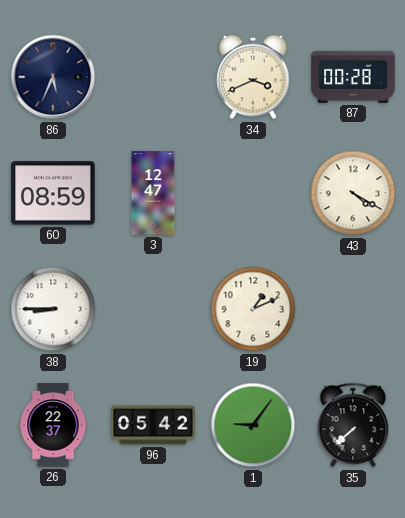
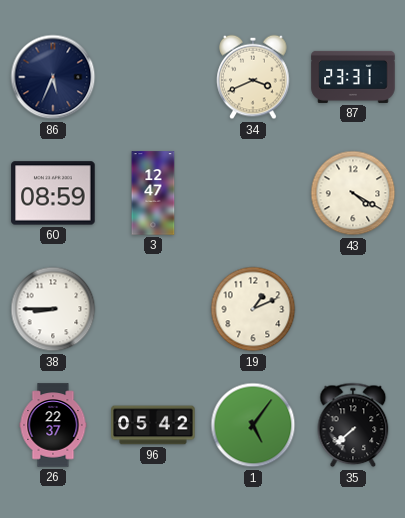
87: 00:28 -> 23:31 (353, 77)
1: 9:06 -> 5:06 (253, 425)
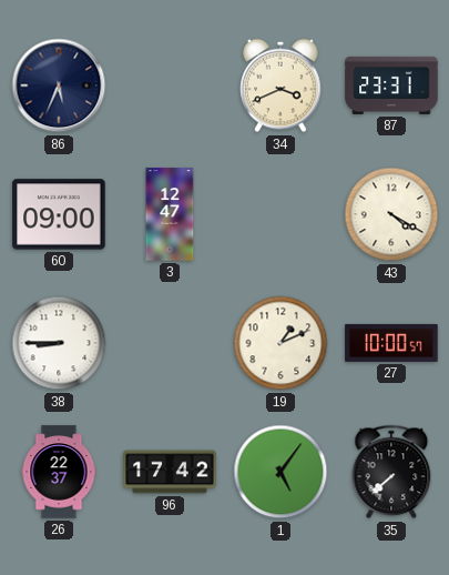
60: 08:59 -> 09:00 (59, 214)
27: none -> 10:00 (391, 343)
96: 05:42 -> 17:42 (170, 472)
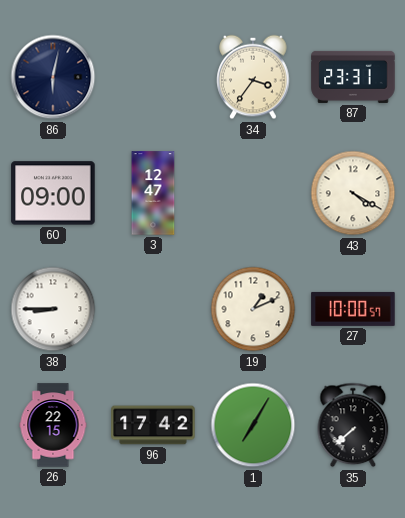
86: 5:34 -> 6:02 (53, 77)
34: 3:41 -> 3:36 (253, 77)
26: 22:37 -> 22:15 (53, 425)
1: 5:06 -> 7:05 (253, 425)
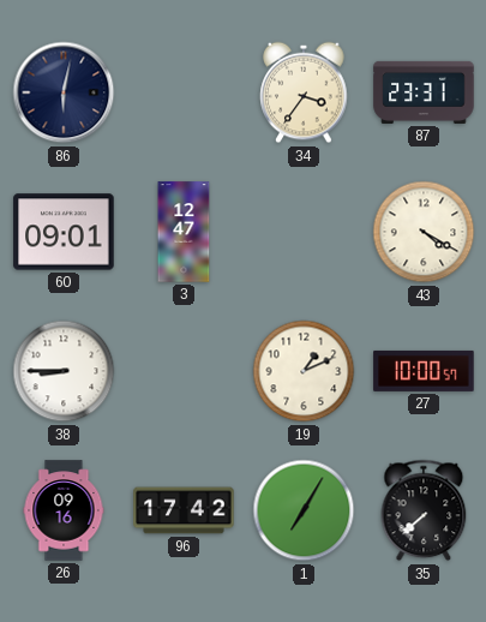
60: 09:00 -> 09:01 (64, 232)
26: 22:15 -> 09:16 (64, 510)
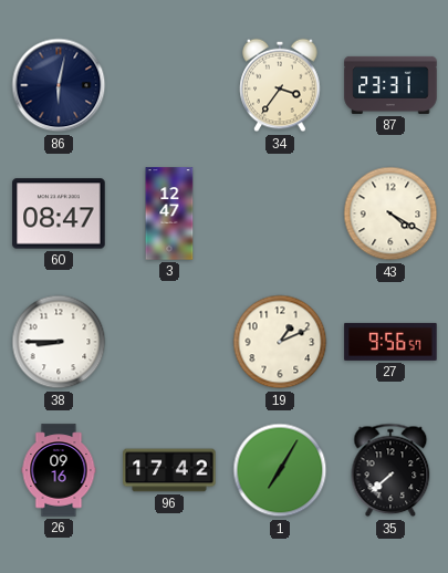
60: 09:01 -> 08:47 (59, 213)
27: 10:00 -> 9:56 (390, 342)
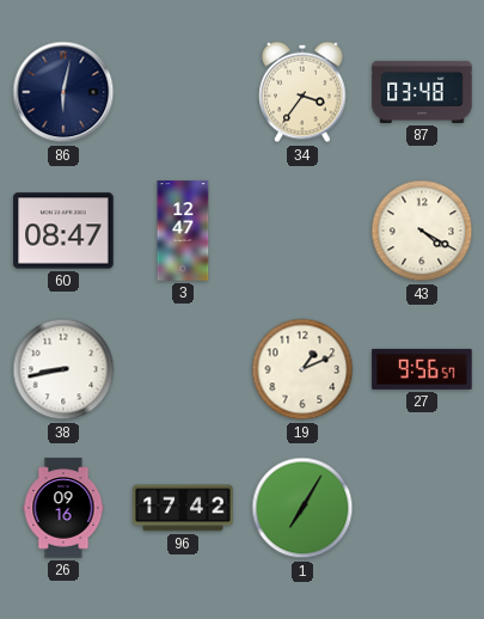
87: 23:31 -> 03:48 (422, 92)
38: 8:45 -> 8:43 (63, 369)
35: 7:38 -> none (390, 470)
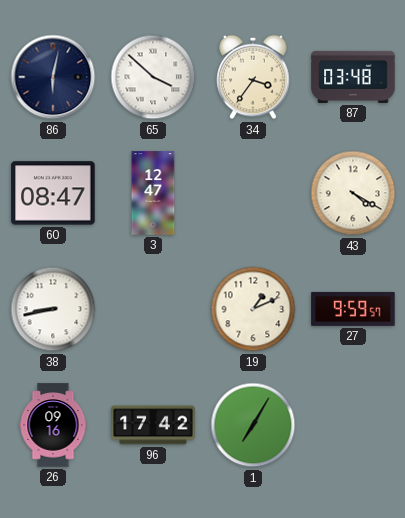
65: none -> 3:52 (153, 77)
27: 9:56 -> 9:59 (353, 309)
